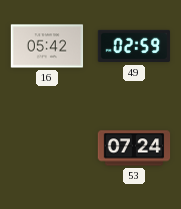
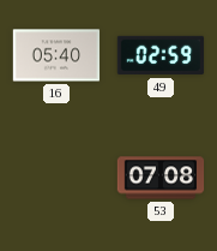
16: 05:42 -> 05:40 (56, 55)
53: 07:24 -> 07:08 (161, 178)
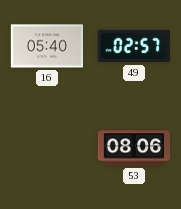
49: 02:59 -> 02:57 (134, 46)
53: 07:08 -> 08:06 (134, 148)
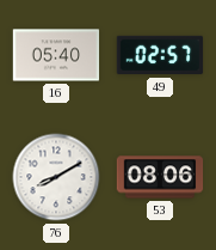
76: none -> 8:10 (56, 177)
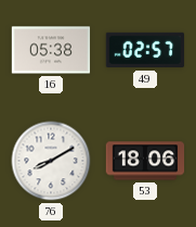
16: 05:40 -> 05:38 (51, 50)
53: 08:06 -> 18:06 (145, 161)
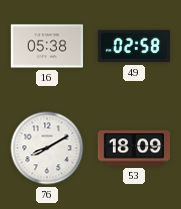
49: 02:57 -> 02:58 (134, 46)
53: 18:06 -> 18:09 (134, 148)
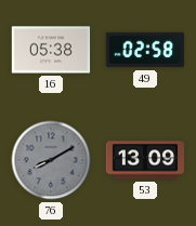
76 dial: white -> grey (51, 160)
53: 18:09 -> 13:09 (145, 160)
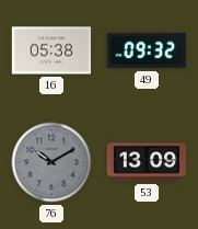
49: 02:58 -> 09:32 (147, 50)
76: 8:10 -> 10:10 (51, 162)
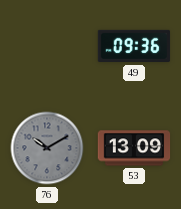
16: 05:38 -> none (51, 50)
49: 09:32 -> 09:36 (134, 46)
